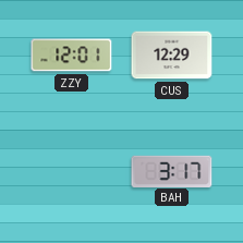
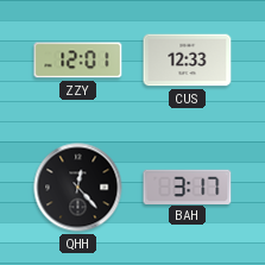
CUS: 12:29 -> 12:33 (188, 61)
QHH: none -> 12:23 (78, 188)
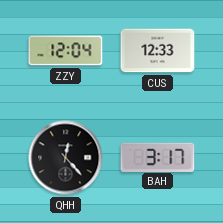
ZZY: 12:01 -> 12:04 (66, 51)
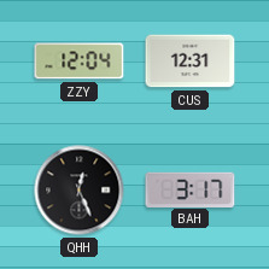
CUS: 12:33 -> 12:31 (191, 62)
QHH: 12:23 -> 12:26 (80, 191)
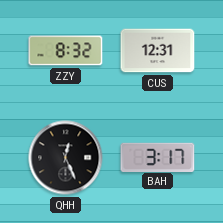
ZZY: 12:04 -> 8:32 (66, 51)
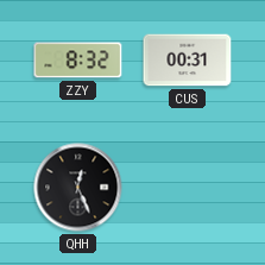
CUS: 12:31 -> 00:31 (188, 61)
BAH: 3:17 -> none (158, 157)
